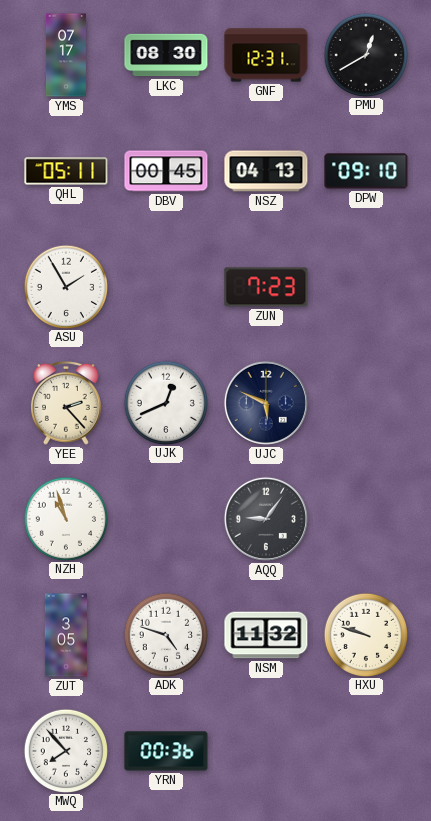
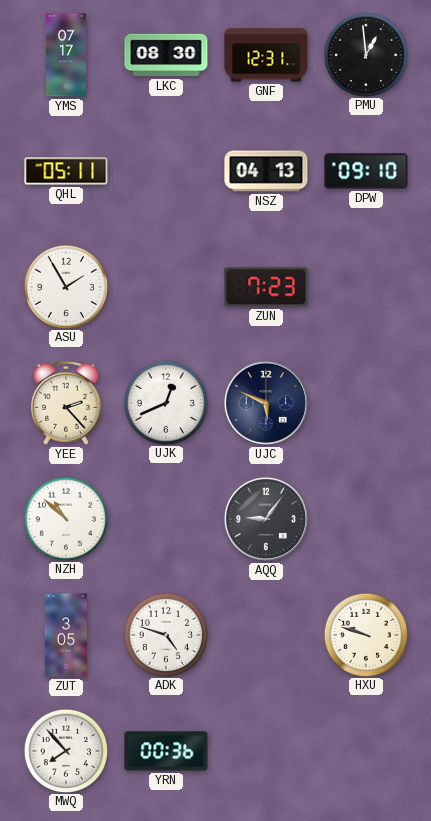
PMU: 12:40 -> 12:59 (365, 54)
DBV: 00:45 -> none (166, 171)
NZH: 10:57 -> 10:52 (65, 518)
NSM: 11:32 -> none (266, 635)
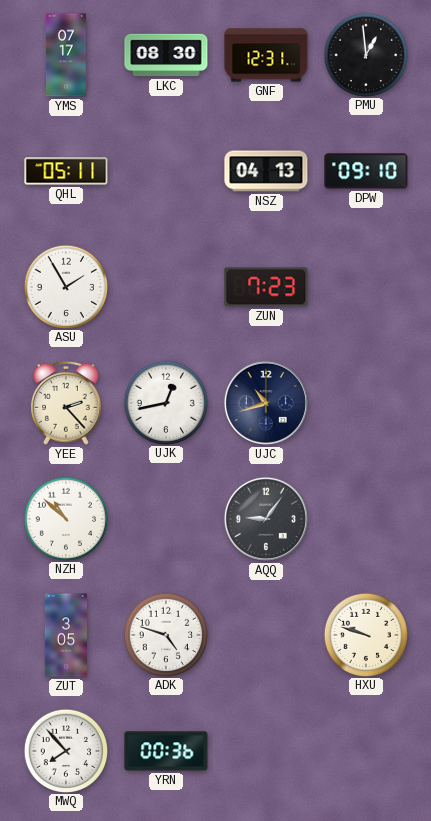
UJK: 12:41 -> 12:43 (165, 402)
UJC: 5:49 -> 10:42 (266, 403)
